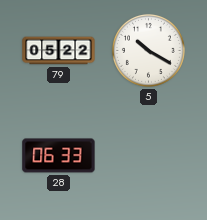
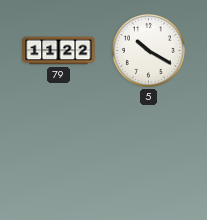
79: 05:22 -> 11:22 (59, 51)
28: 06:33 -> none (59, 156)
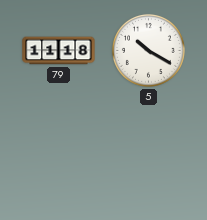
79: 11:22 -> 11:18 (59, 51)
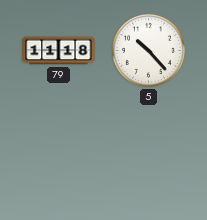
5: 10:20 -> 10:23 (148, 50)
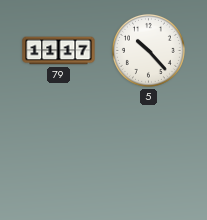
79: 11:18 -> 11:17 (59, 51)
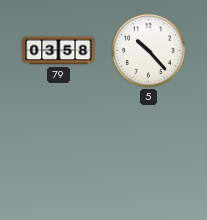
79: 11:17 -> 03:58 (59, 51)
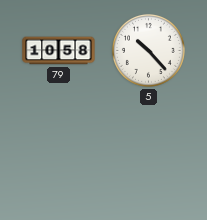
79: 03:58 -> 10:58 (59, 51)
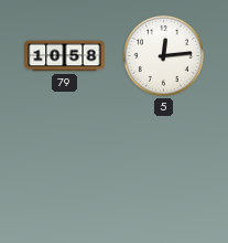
5: 10:23 -> 12:14 (163, 55)
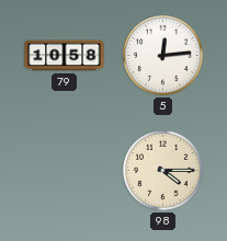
98: none -> 4:15 (162, 170)
